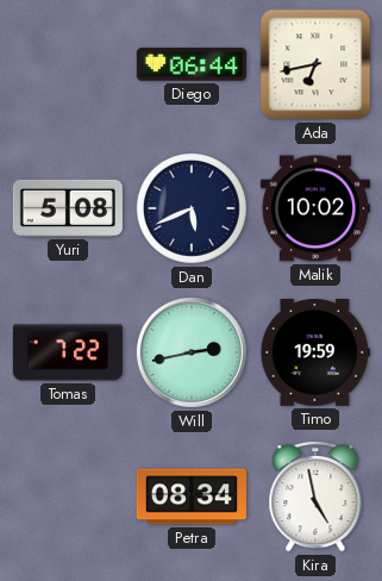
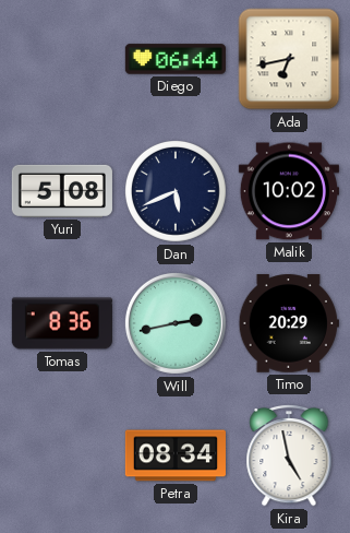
Tomas: 7:22 -> 8:36 (61, 323)
Timo: 19:59 -> 20:29 (289, 323)
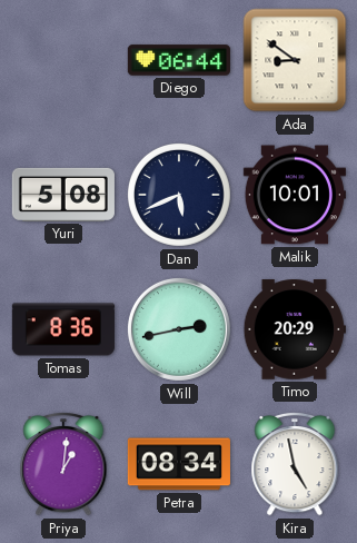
Ada: 6:43 -> 8:51 (295, 60)
Malik: 10:02 -> 10:01 (295, 195)
Priya: none -> 1:01 (63, 464)
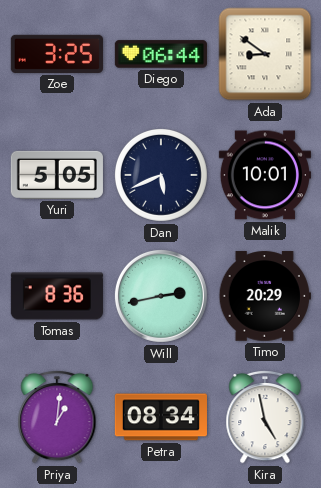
Zoe: none -> 3:25 (57, 54)
Yuri: 5:08 -> 5:05 (57, 175)
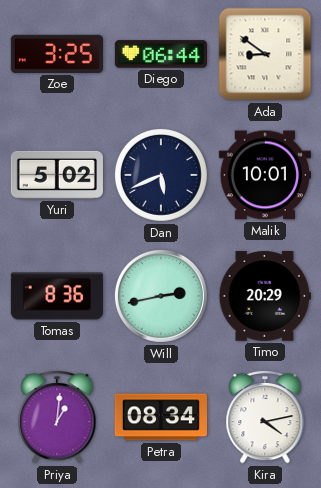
Yuri: 5:05 -> 5:02 (57, 175)
Kira: 4:58 -> 4:13 (265, 417)
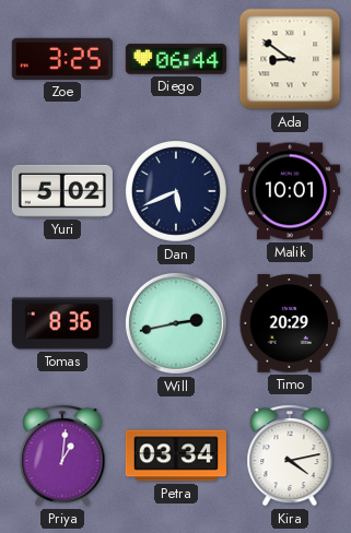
Petra: 08:34 -> 03:34 (176, 455)
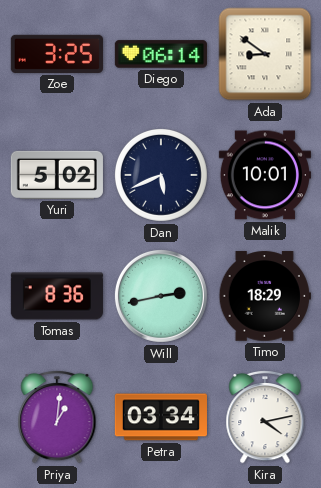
Diego: 06:44 -> 06:14 (161, 54)
Timo: 20:29 -> 18:29 (265, 296)
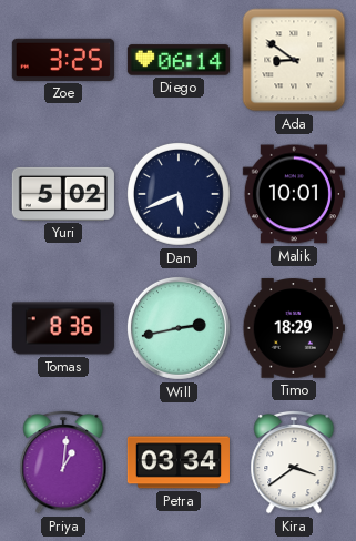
Kira: 4:13 -> 3:39 (294, 462)
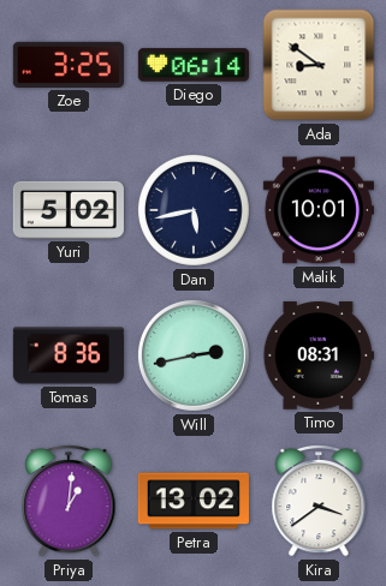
Dan: 5:41 -> 5:43 (194, 210)
Timo: 18:29 -> 08:31 (319, 355)
Petra: 03:34 -> 13:02 (194, 501)
